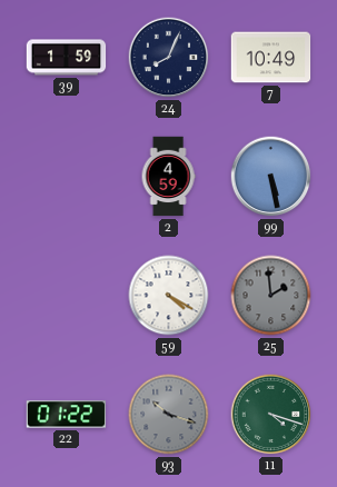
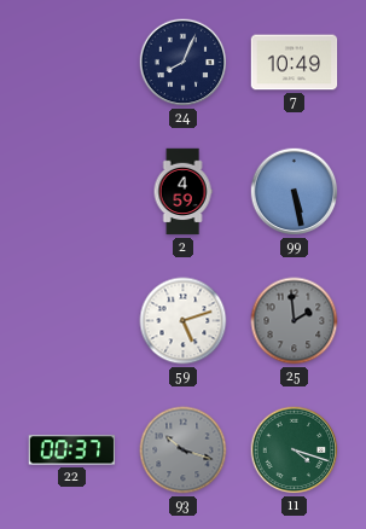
39: 1:59 -> none (67, 58)
59: 4:20 -> 5:12 (184, 321)
22: 01:22 -> 00:37 (72, 450)
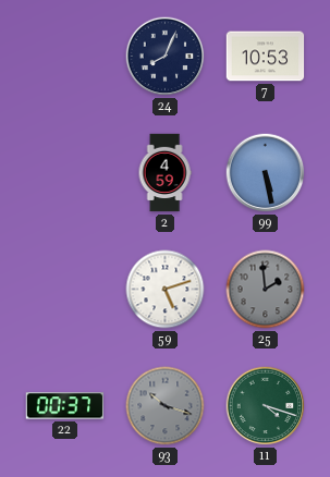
7: 10:49 -> 10:53 (266, 57)
